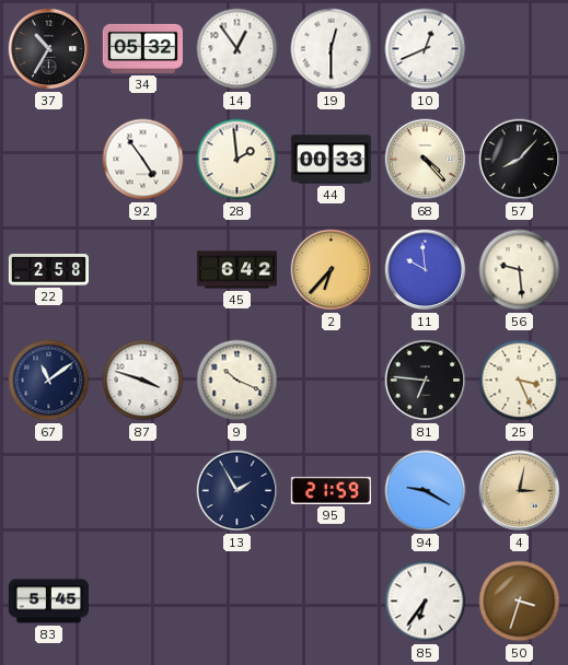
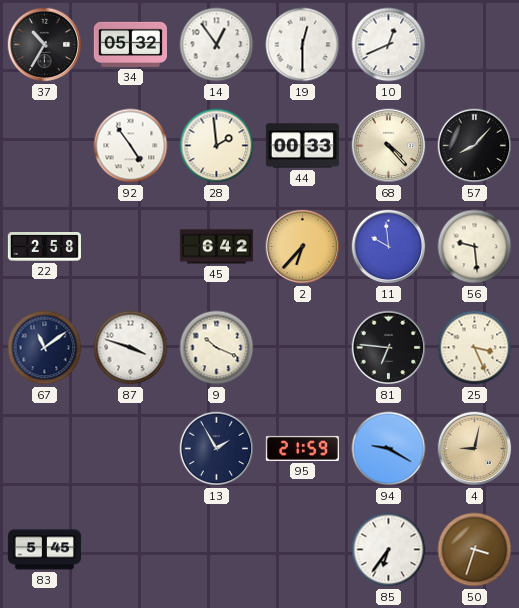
4: 3:02 -> 9:02 (475, 449)
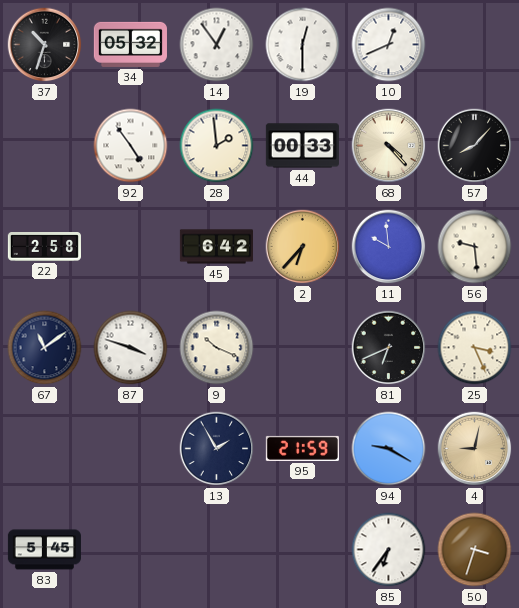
37: 10:35 -> 10:33 (45, 45)
81: 6:46 -> 6:41 (389, 348)
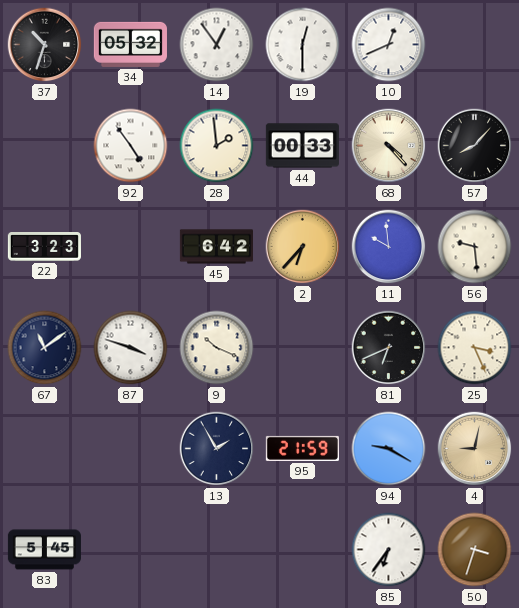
22: 2:58 -> 3:23 (44, 247)
